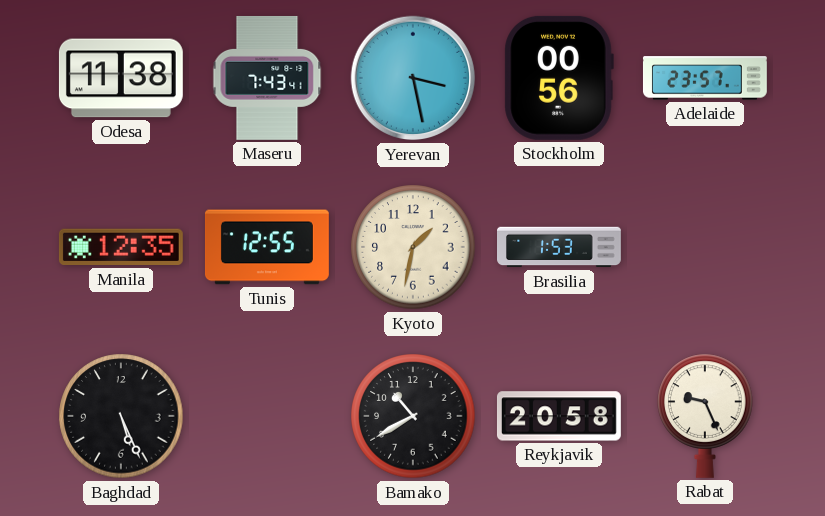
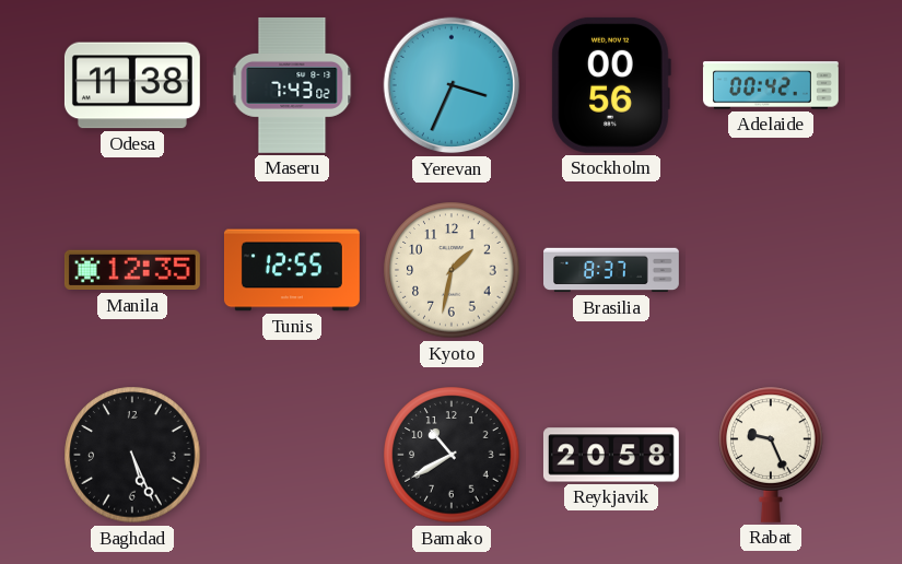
Maseru: 7:43:41 -> 7:43:02 (292, 85)
Yerevan: 3:28 -> 3:34 (452, 85)
Adelaide: 23:57 -> 00:42 (771, 85)
Brasilia: 1:53 -> 8:37 (612, 270)
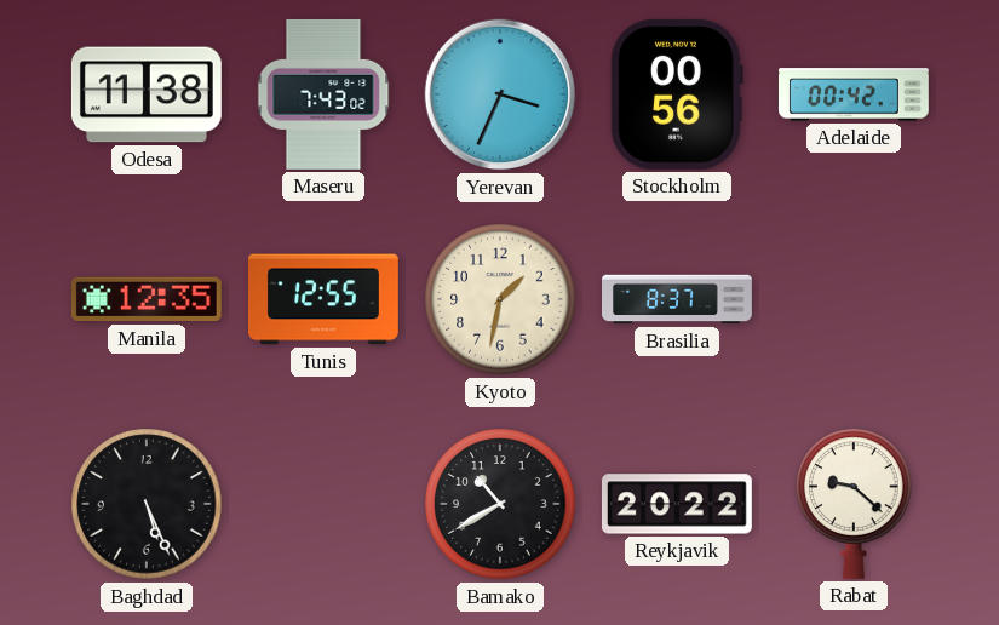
Reykjavik: 20:58 -> 20:22 (677, 504)
Rabat: 9:26 -> 9:22 (854, 504)
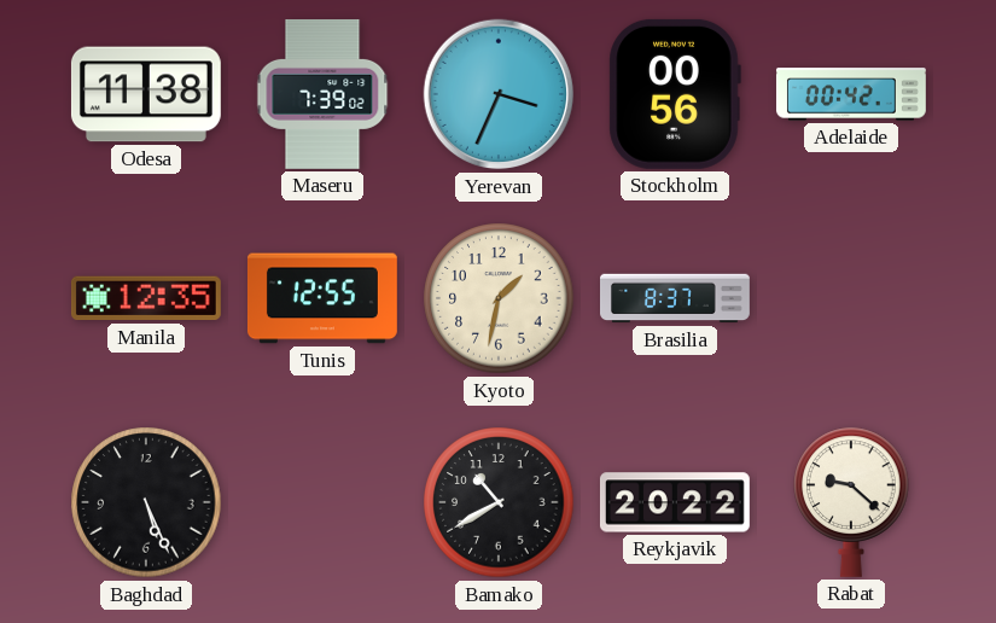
Maseru: 7:43 -> 7:39 (322, 94)
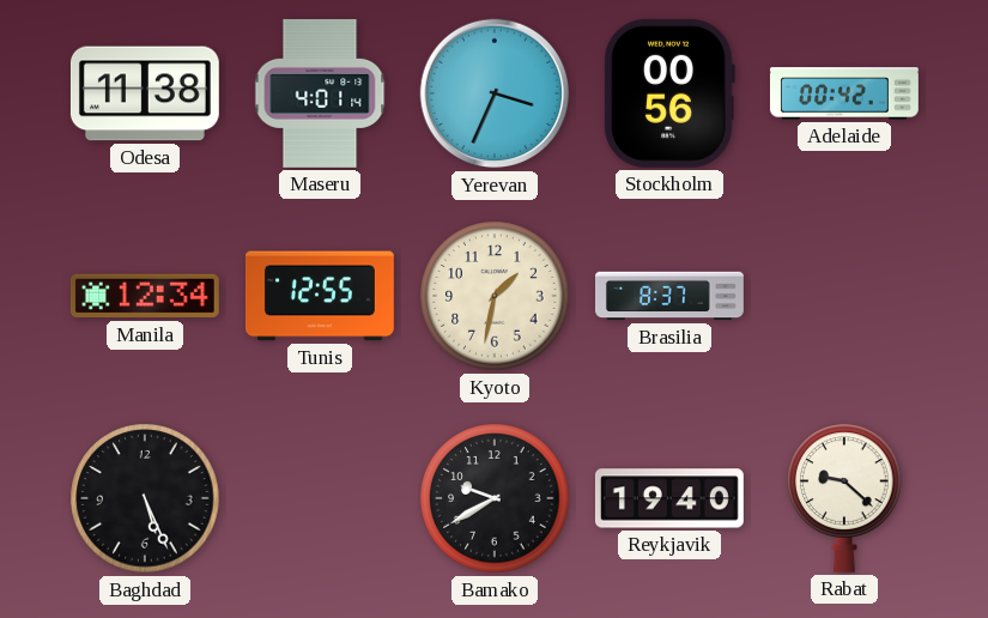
Maseru: 7:39 -> 4:01 (320, 93)
Manila: 12:35 -> 12:34 (145, 296)
Bamako: 10:40 -> 9:40 (495, 498)
Reykjavik: 20:22 -> 19:40 (669, 498)
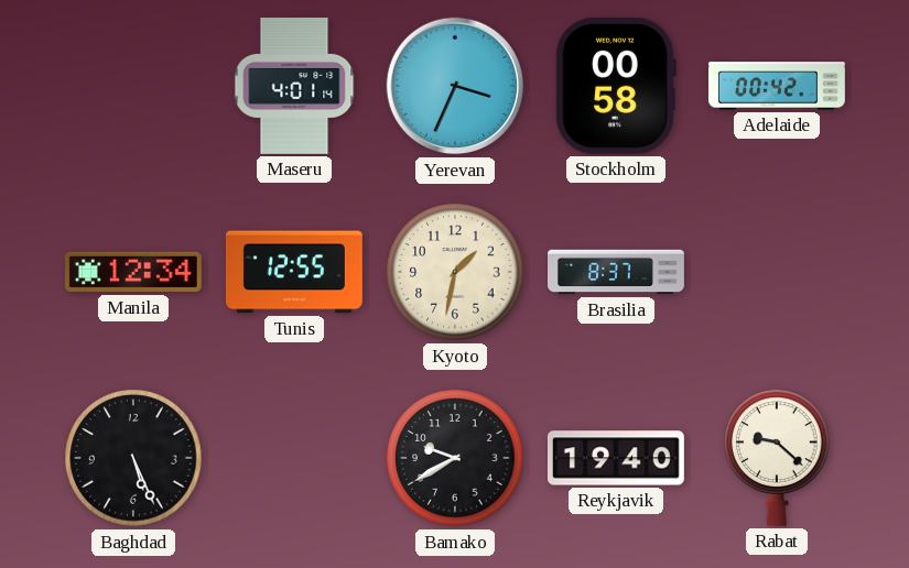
Odesa: 11:38 -> none (145, 93)
Stockholm: 00:56 -> 00:58 (616, 86)
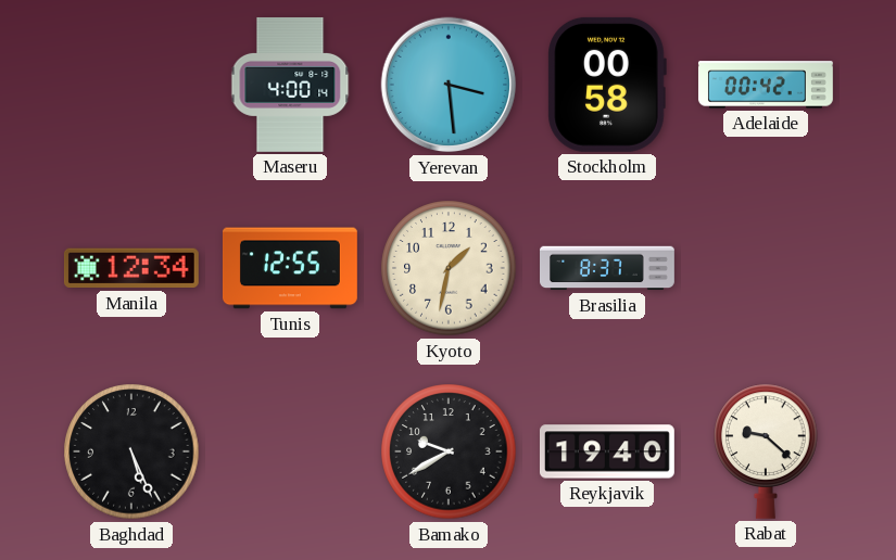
Maseru: 4:01 -> 4:00 (290, 85)
Yerevan: 3:34 -> 3:29 (449, 85)
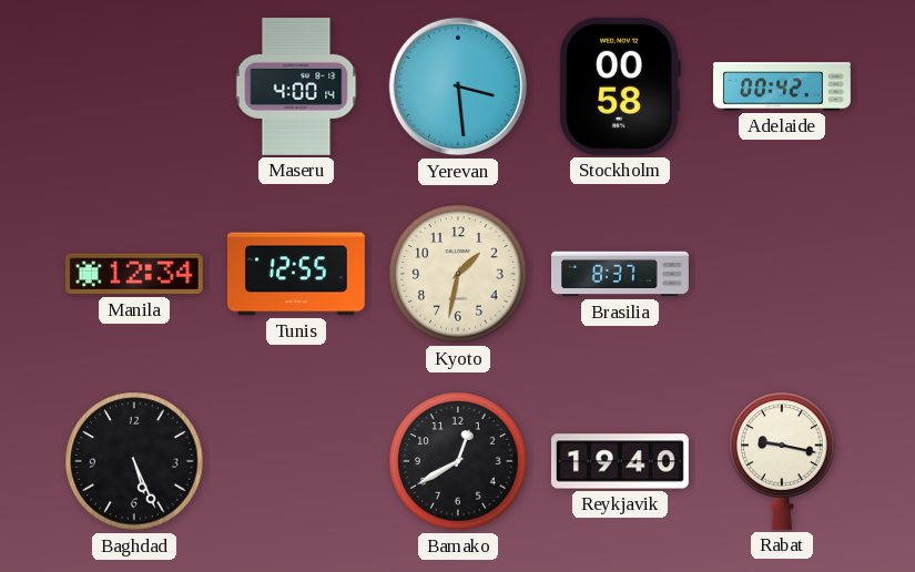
Bamako: 9:40 -> 12:40 (458, 461)
Rabat: 9:22 -> 9:17 (782, 461)
